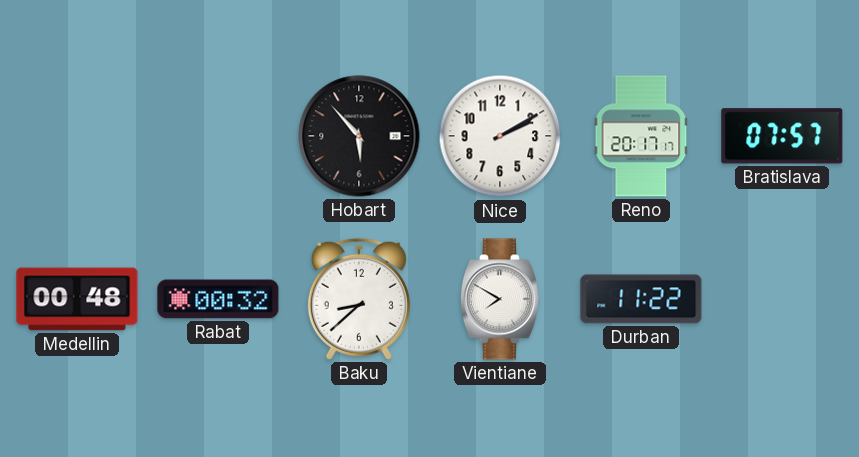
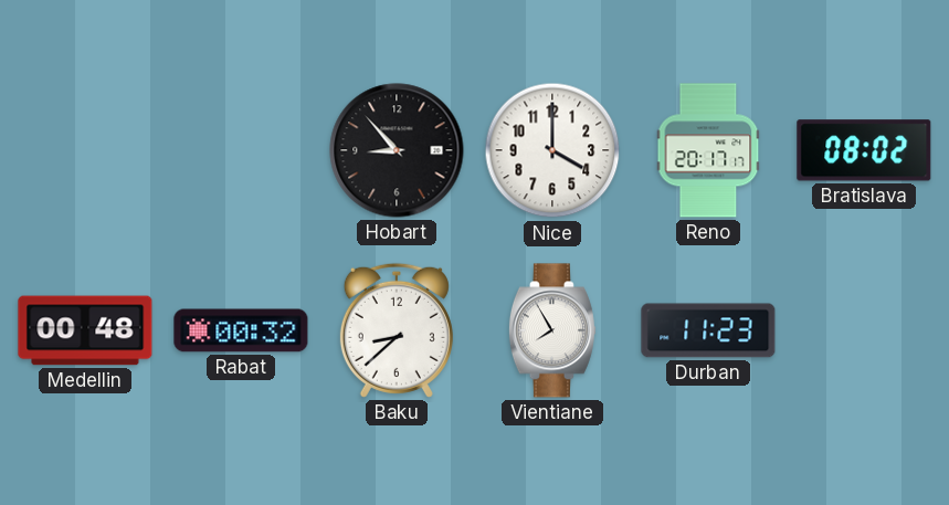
Hobart: 5:53 -> 8:53 (397, 150)
Nice: 2:10 -> 4:00 (552, 150)
Bratislava: 07:57 -> 08:02 (864, 150)
Vientiane: 7:50 -> 7:55 (552, 330)
Durban: 11:22 -> 11:23 (708, 330)
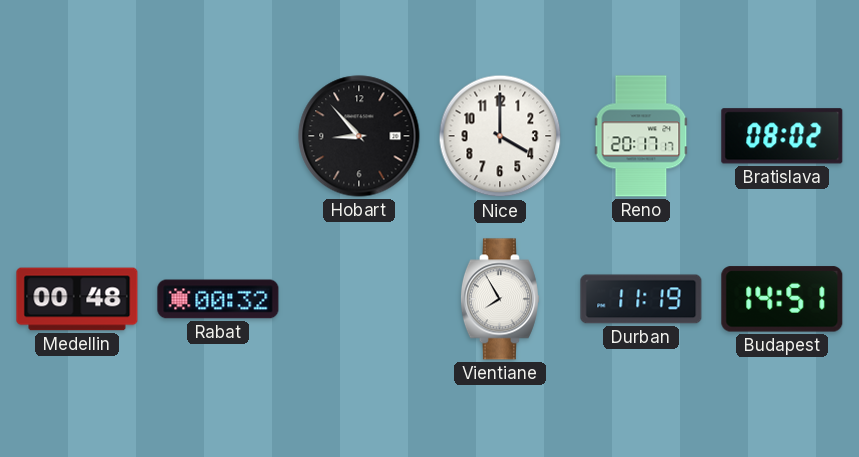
Baku: 8:38 -> none (397, 330)
Durban: 11:23 -> 11:19 (641, 299)
Budapest: none -> 14:51 (782, 299)
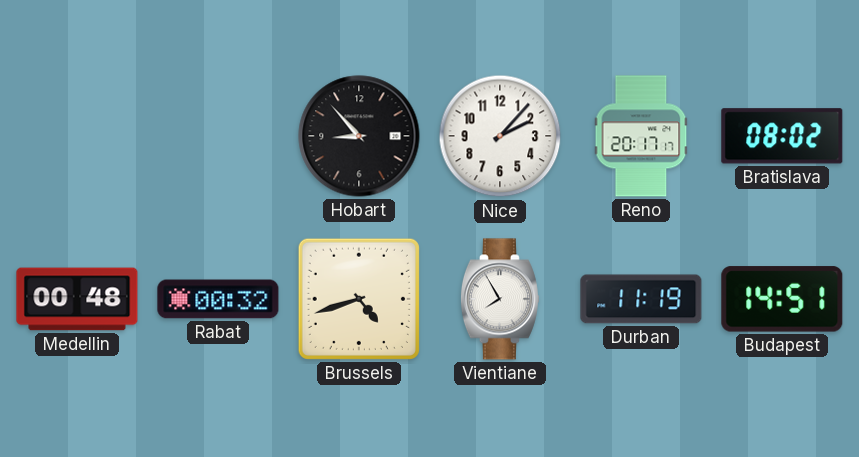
Nice: 4:00 -> 2:07 (500, 136)
Brussels: none -> 4:42 (359, 299)
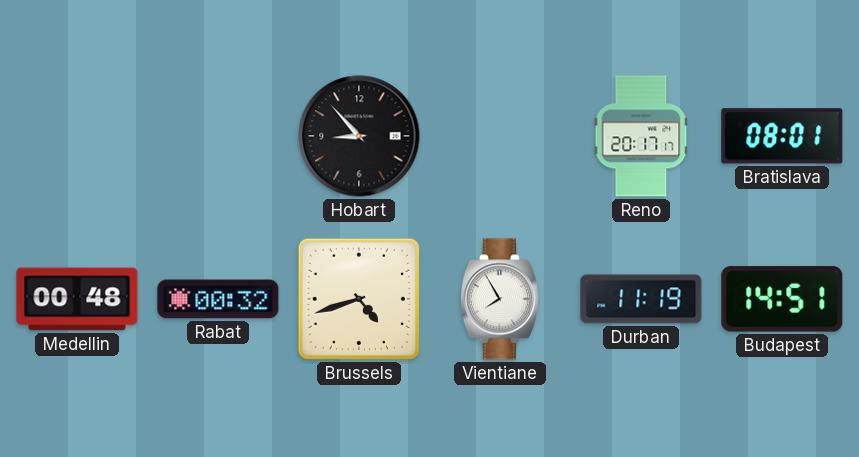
Nice: 2:07 -> none (500, 136)
Bratislava: 08:02 -> 08:01 (782, 136)
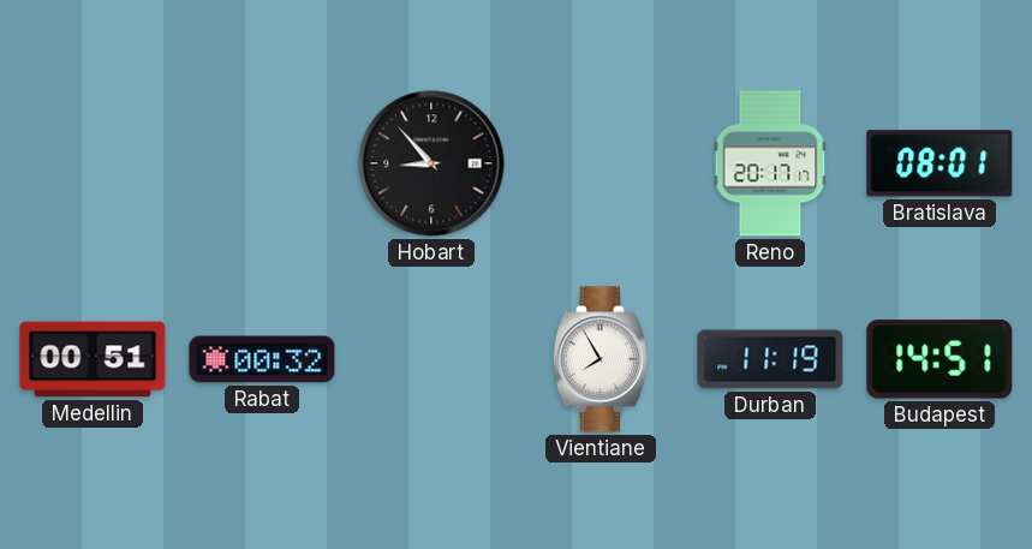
Medellin: 00:48 -> 00:51 (93, 359)
Brussels: 4:42 -> none (359, 299)
